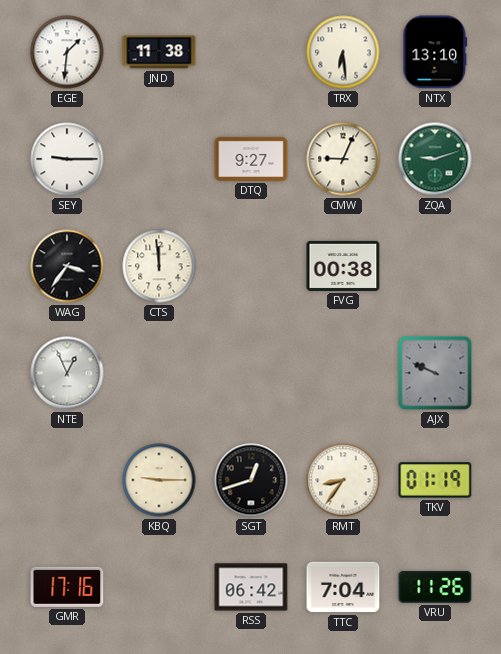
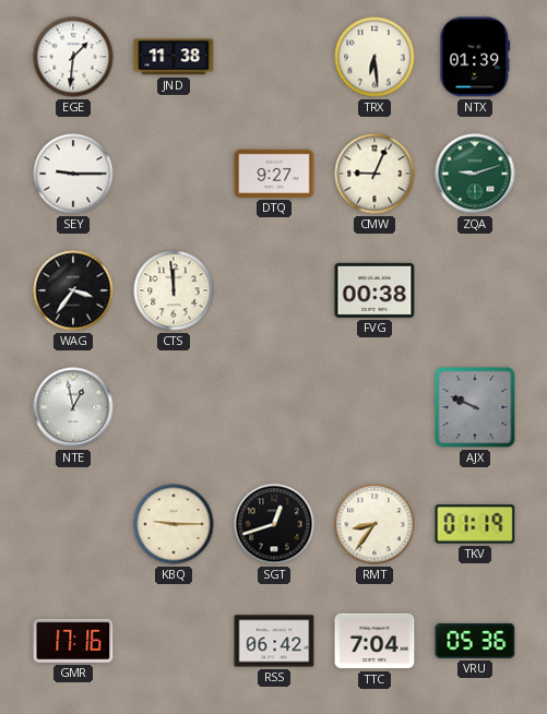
NTX: 13:10 -> 01:39 (475, 57)
NTE: 12:56 -> 12:58 (73, 407)
VRU: 11:26 -> 05:36 (475, 641)
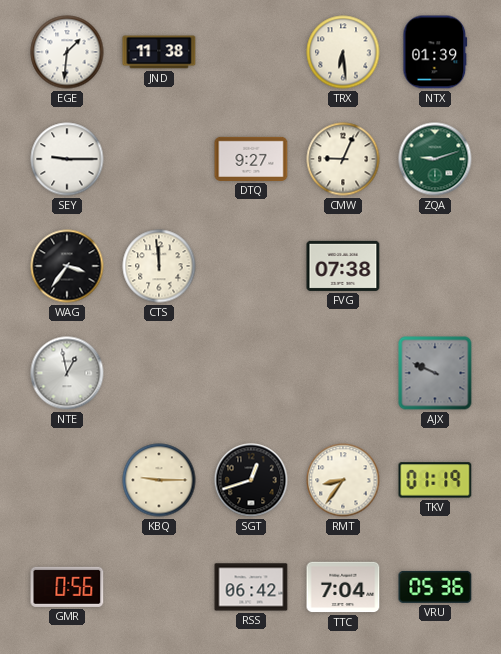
FVG: 00:38 -> 07:38 (343, 266)
GMR: 17:16 -> 0:56 (67, 587)
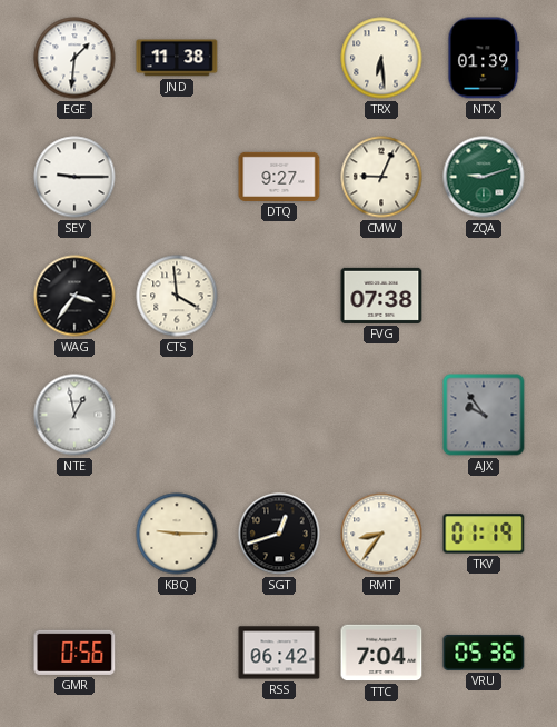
CTS: 11:59 -> 3:59 (177, 296)
AJX: 9:49 -> 9:54 (484, 415)
